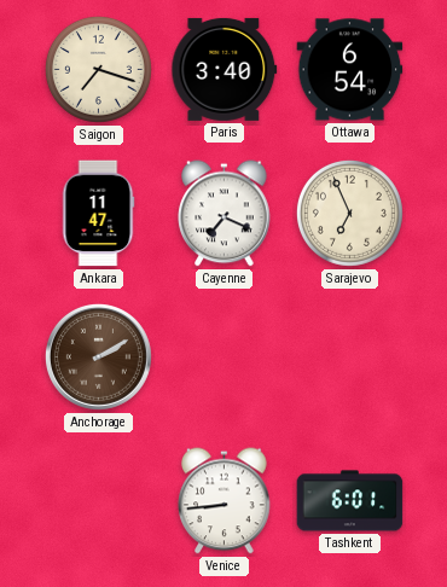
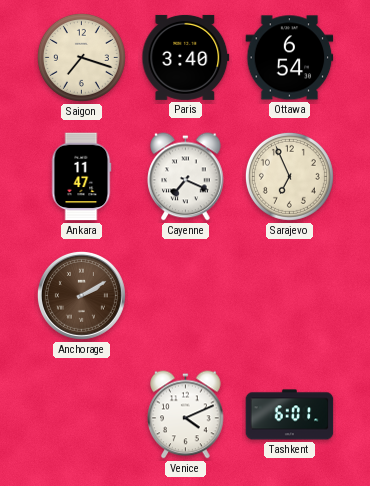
Venice: 8:44 -> 4:11 (186, 415)
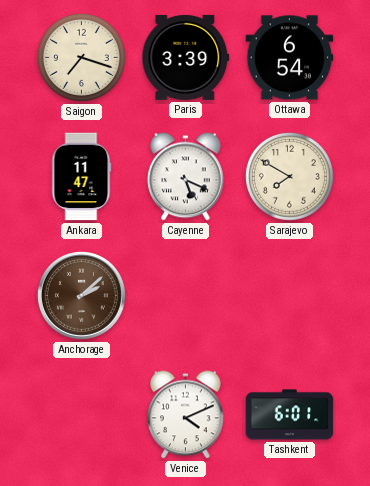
Paris: 3:40 -> 3:39 (186, 57)
Cayenne: 7:19 -> 5:19 (186, 177)
Sarajevo: 6:56 -> 7:50 (289, 176)
Anchorage: 2:10 -> 2:08 (81, 295)
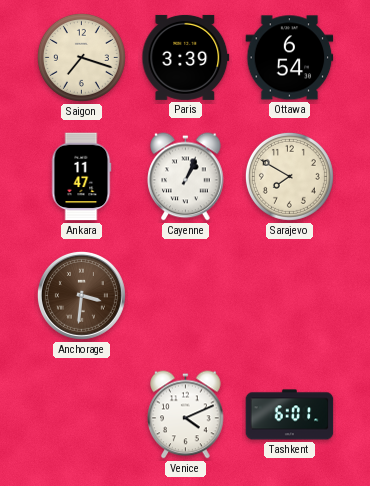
Cayenne: 5:19 -> 1:04 (186, 177)
Anchorage: 2:08 -> 3:31 (81, 295)
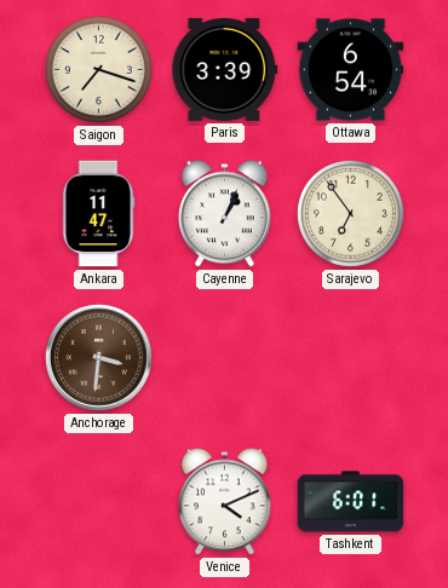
Sarajevo: 7:50 -> 6:54 (350, 213)
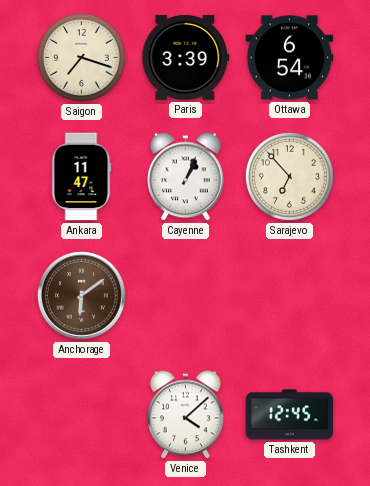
Sarajevo: 6:54 -> 6:53 (289, 176)
Anchorage: 3:31 -> 6:09 (81, 295)
Venice: 4:11 -> 4:08 (186, 415)
Tashkent: 6:01 -> 12:45 (290, 415)
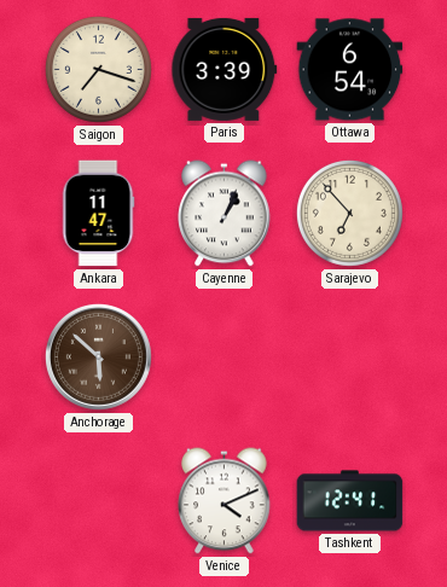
Anchorage: 6:09 -> 5:52 (98, 356)
Venice: 4:08 -> 4:11 (225, 501)
Tashkent: 12:45 -> 12:41 (350, 501)
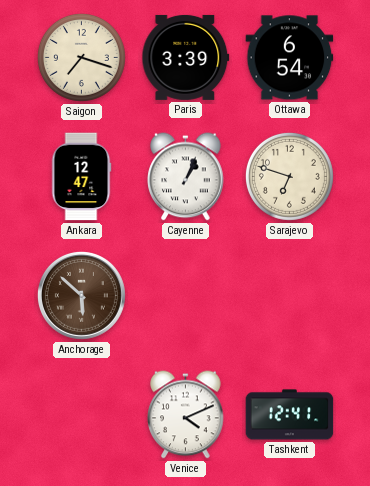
Ankara: 11:47 -> 12:47 (81, 177)
Sarajevo: 6:53 -> 6:48 (289, 176)
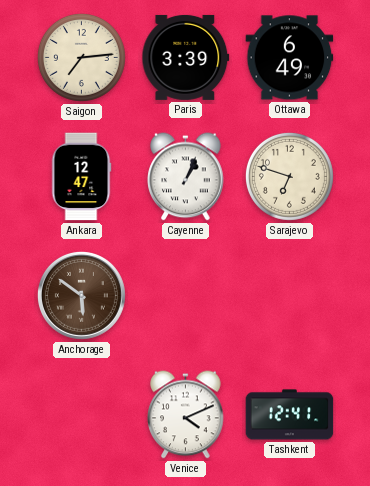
Saigon: 7:18 -> 7:14 (81, 57)
Ottawa: 6:54 -> 6:49 (290, 58)
Anchorage: 5:52 -> 5:51 (81, 295)
